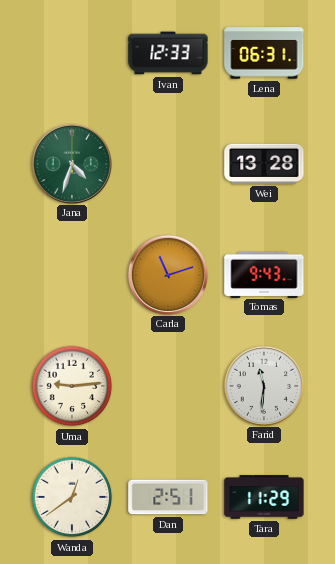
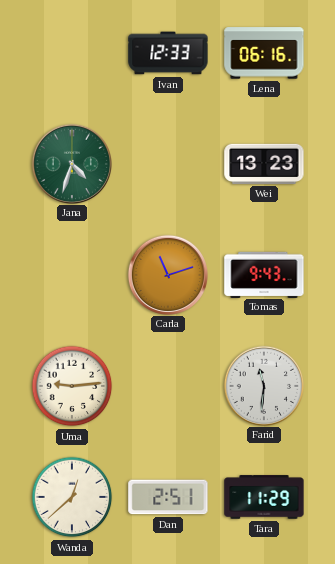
Lena: 06:31 -> 06:16 (264, 53)
Wei: 13:28 -> 13:23 (264, 164)
Wanda: 12:39 -> 12:38 (72, 497)
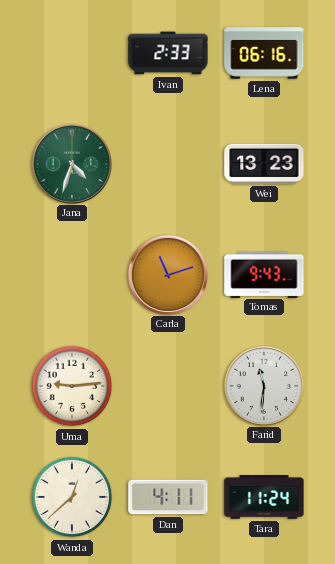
Ivan: 12:33 -> 2:33 (168, 53)
Dan: 2:51 -> 4:11 (168, 497)
Tara: 11:29 -> 11:24 (264, 497)
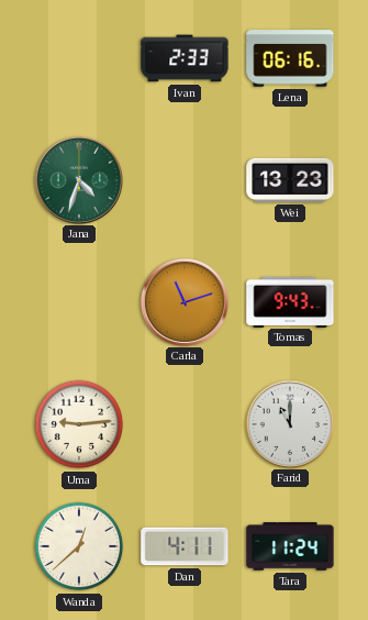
Farid: 11:31 -> 11:00 (289, 423)
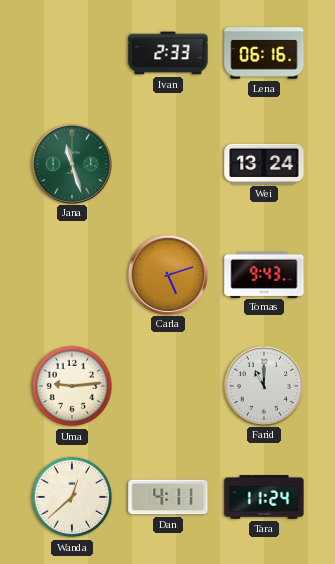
Jana: 4:33 -> 11:27 (71, 163)
Wei: 13:23 -> 13:24 (264, 164)
Carla: 11:12 -> 5:12 (167, 274)
